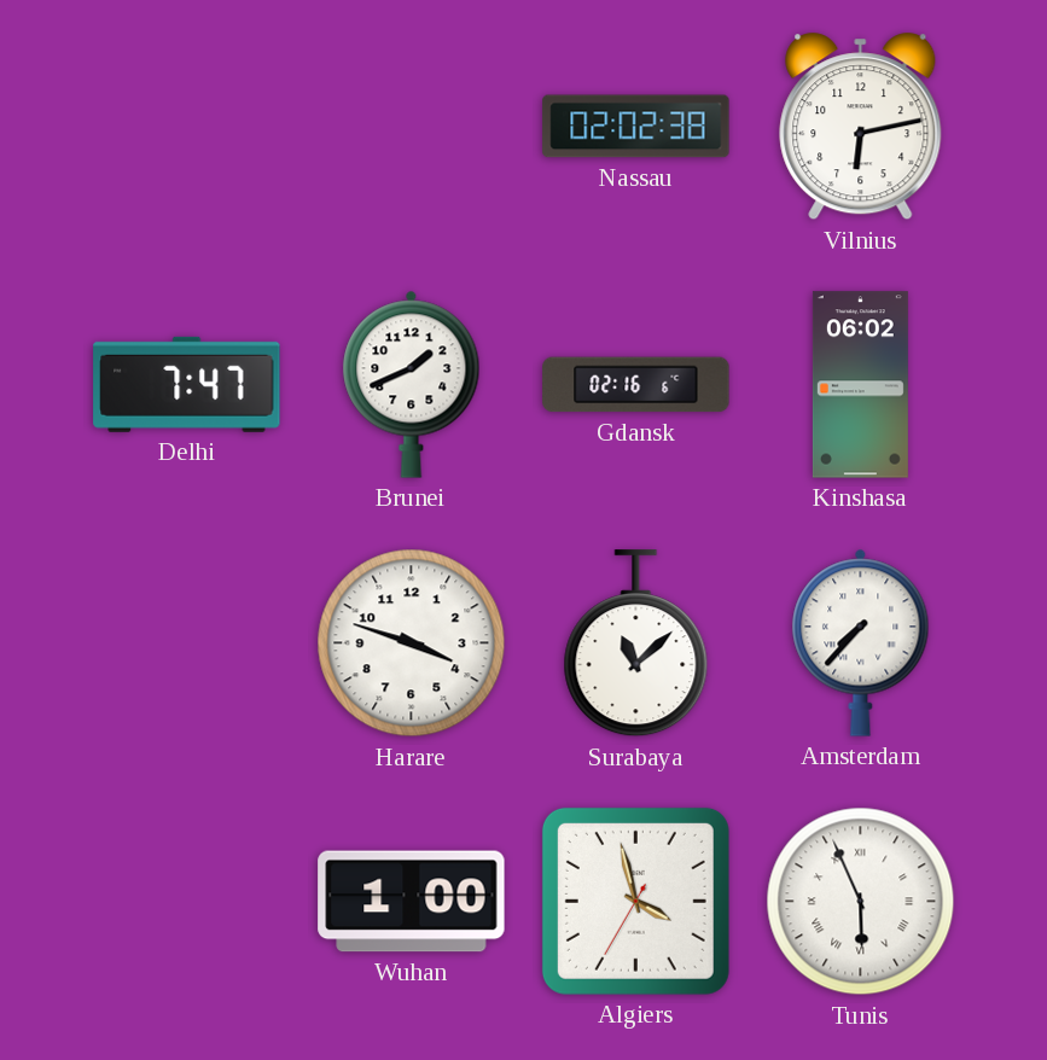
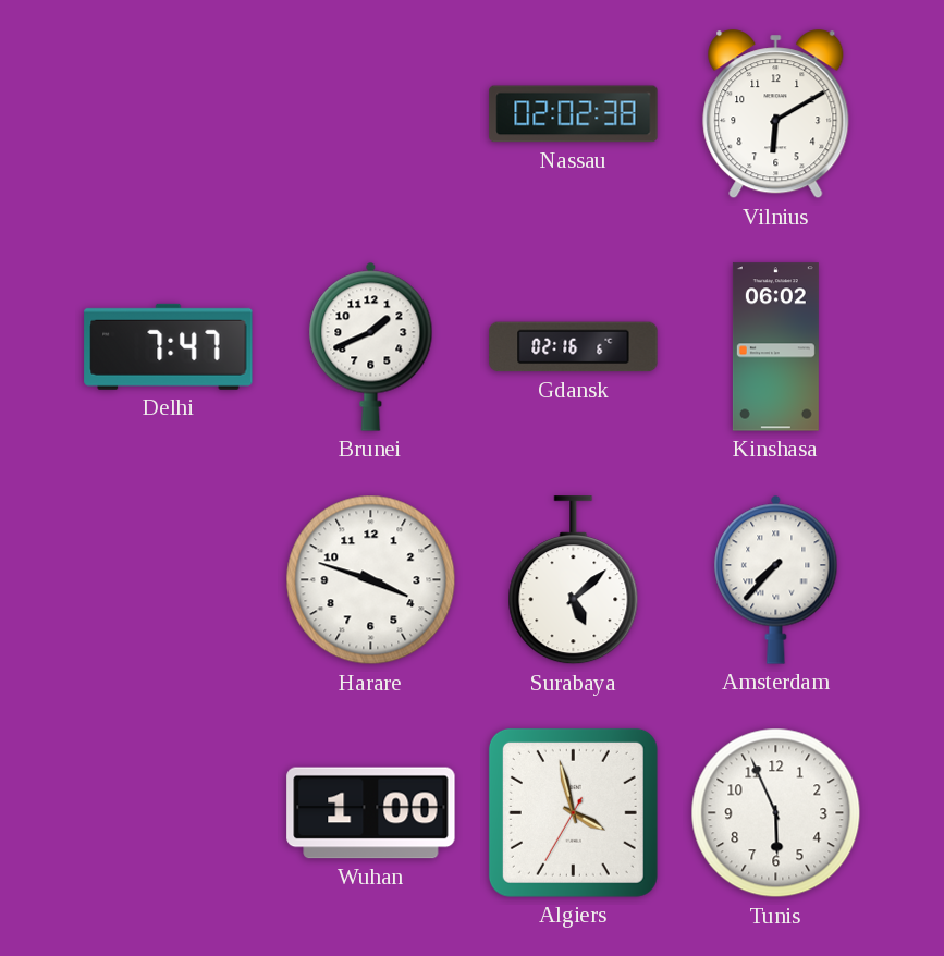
Vilnius: 6:13 -> 6:10 (776, 114)
Surabaya: 11:08 -> 5:08 (574, 580)
Tunis numerals: Roman -> Arabic (776, 813)
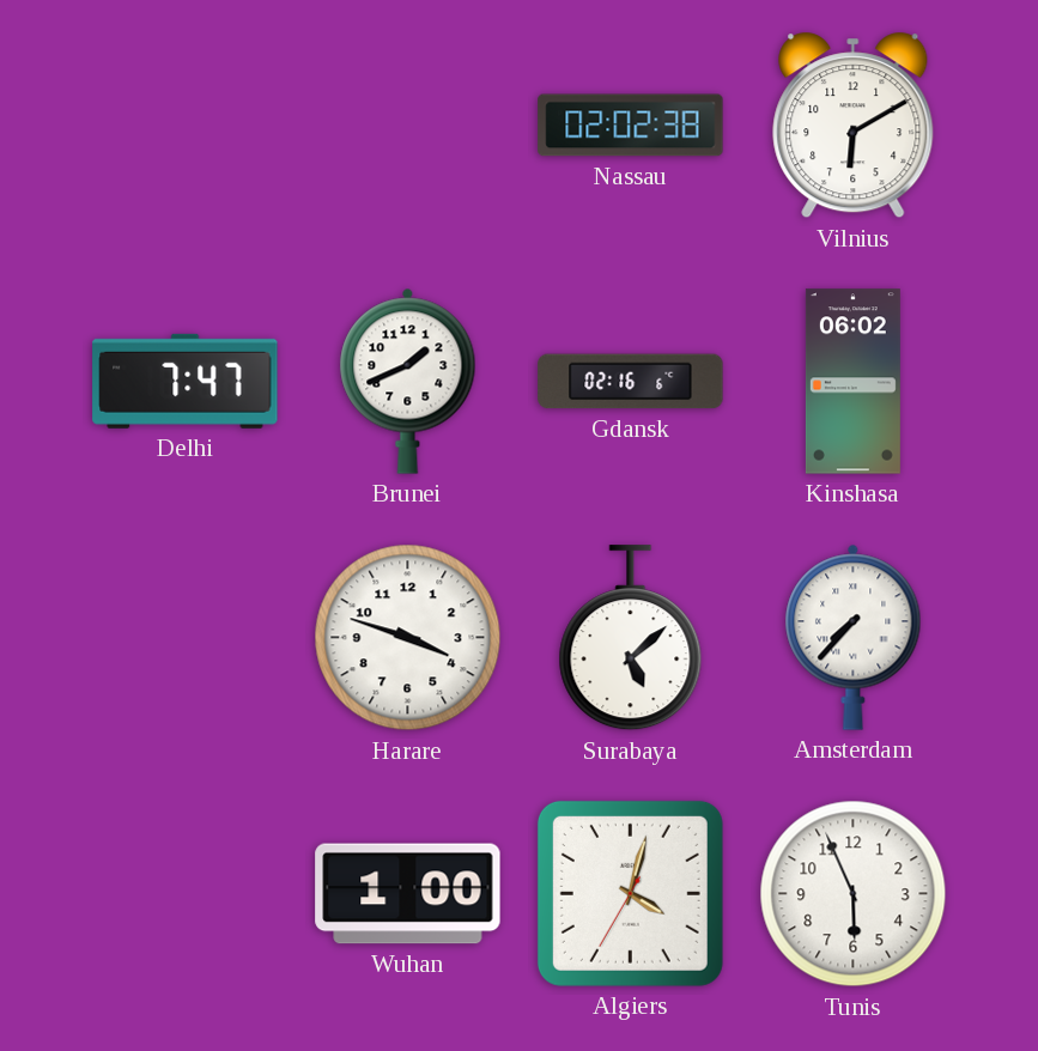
Algiers: 3:57 -> 4:02 (630, 893)
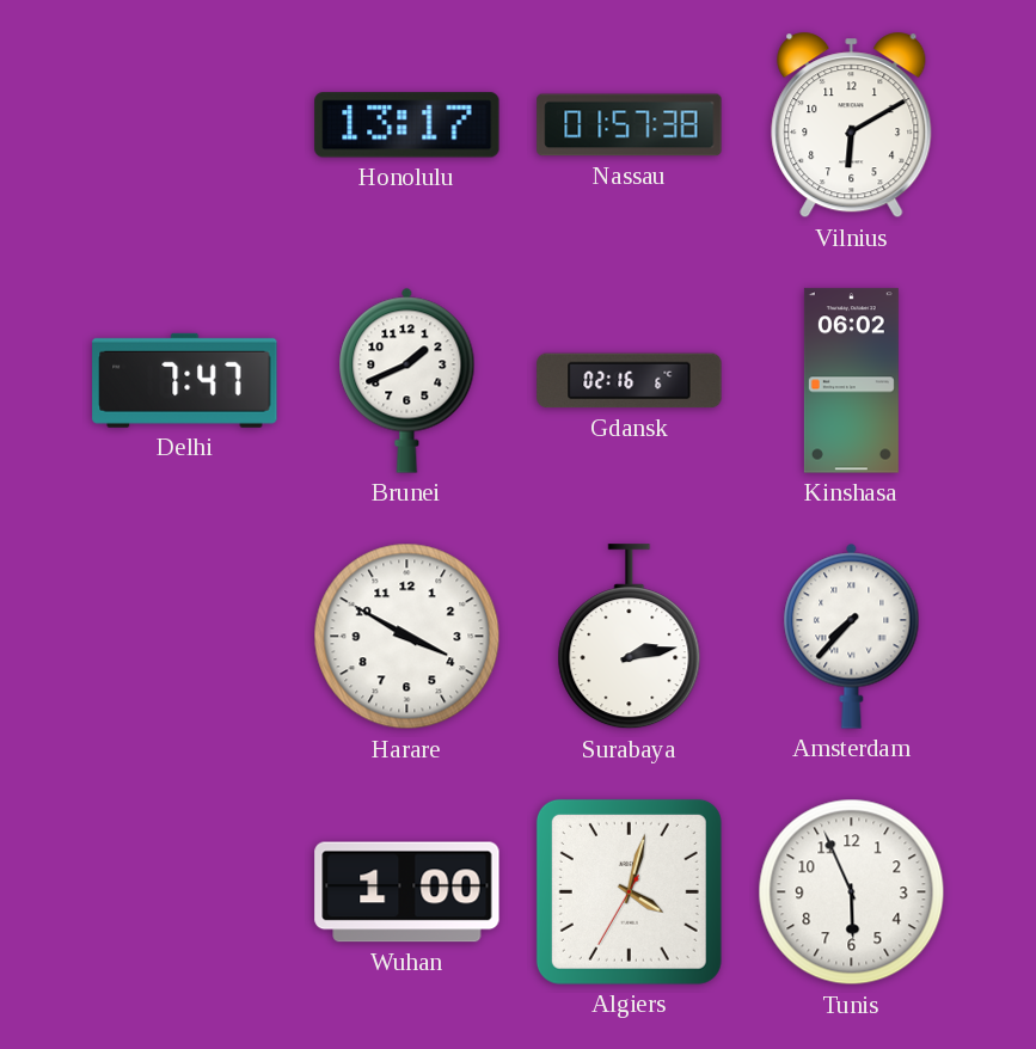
Honolulu: none -> 13:17 (407, 125)
Nassau: 02:02 -> 01:57 (630, 125)
Harare: 3:48 -> 3:50 (407, 637)
Surabaya: 5:08 -> 2:13 (630, 637)
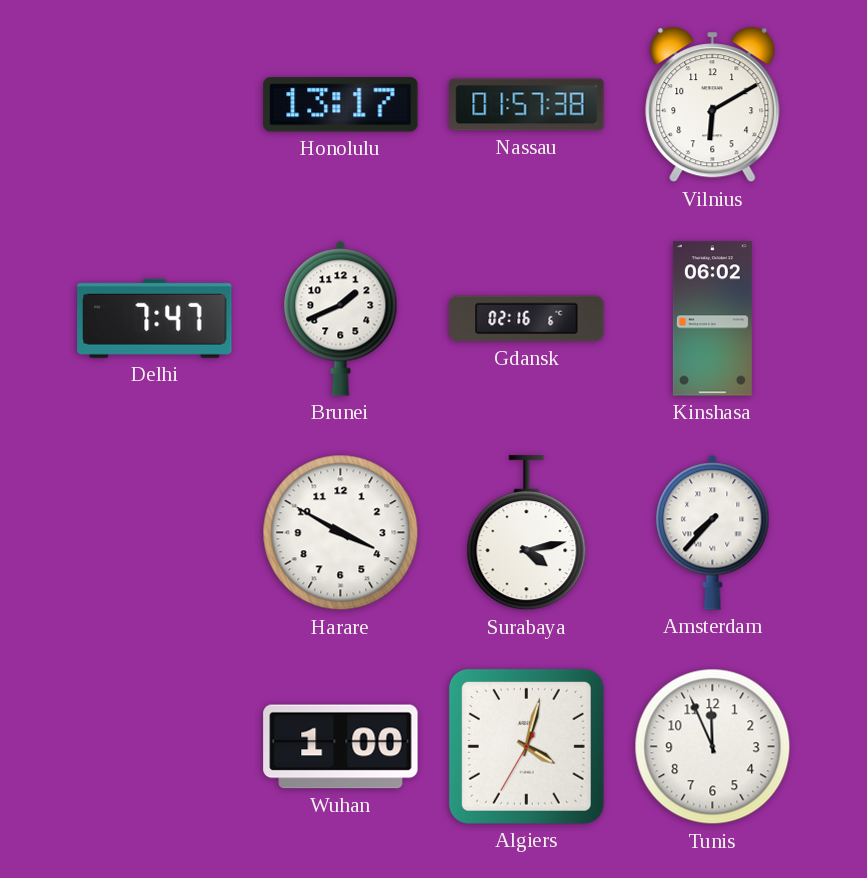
Surabaya: 2:13 -> 4:13 (527, 533)
Tunis: 5:56 -> 11:56 (713, 747)
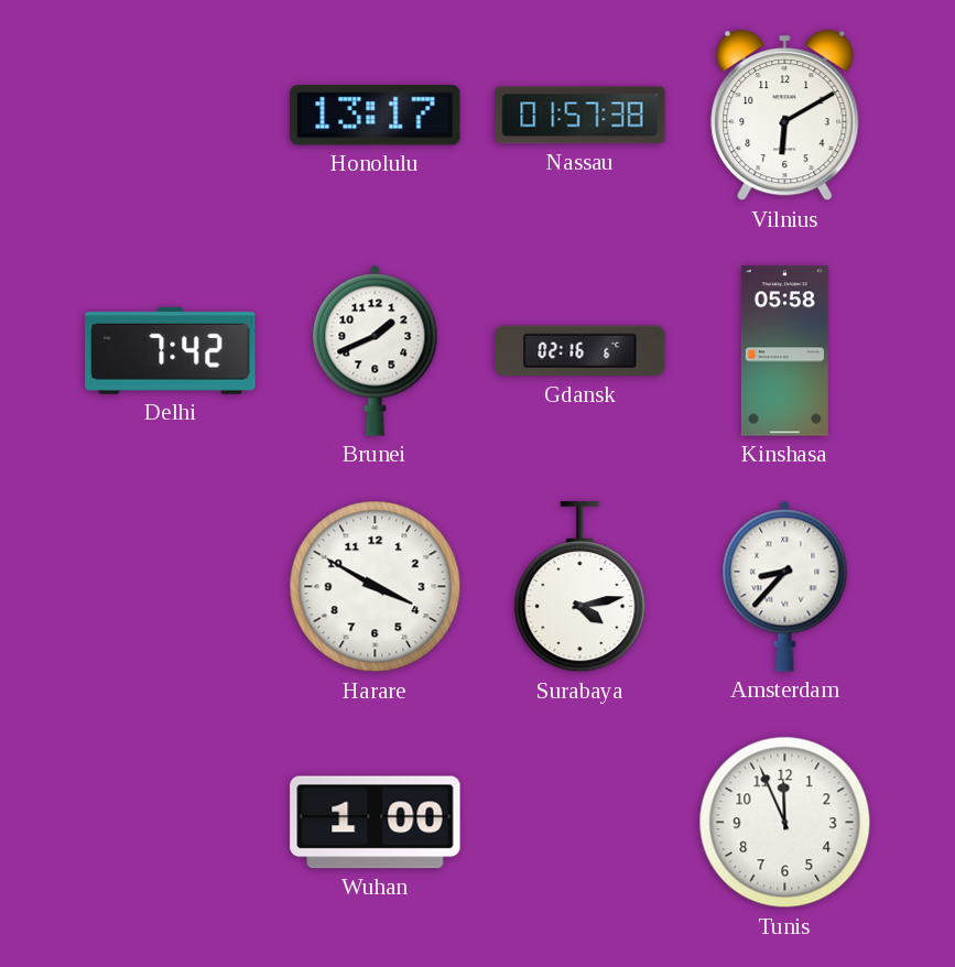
Delhi: 7:47 -> 7:42 (171, 350)
Kinshasa: 06:02 -> 05:58 (784, 351)
Amsterdam: 7:37 -> 8:37 (785, 586)
Algiers: 4:02 -> none (526, 746)
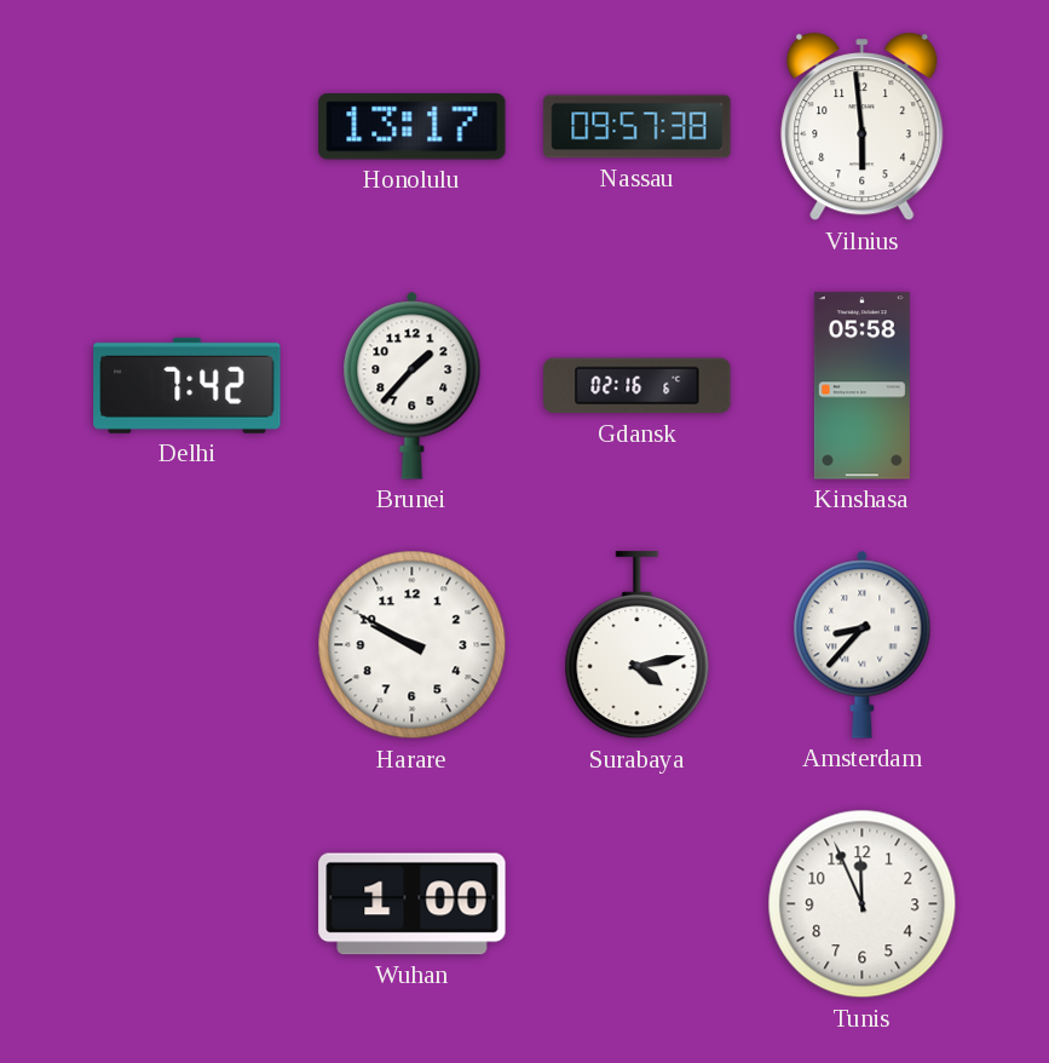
Nassau: 01:57 -> 09:57 (638, 127)
Vilnius: 6:10 -> 5:59 (863, 127)
Brunei: 1:41 -> 1:37 (413, 385)
Harare: 3:50 -> 9:50 (413, 645)
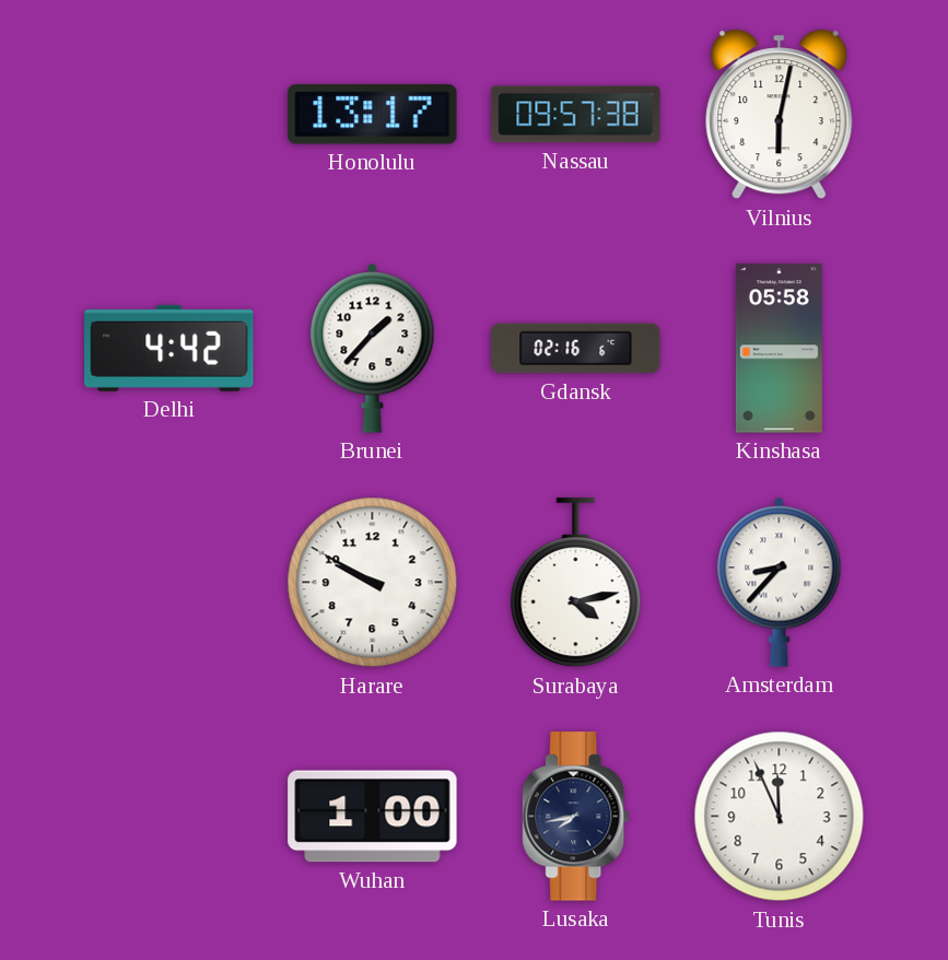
Vilnius: 5:59 -> 6:02 (780, 115)
Delhi: 7:42 -> 4:42 (169, 348)
Lusaka: none -> 7:43 (576, 817)
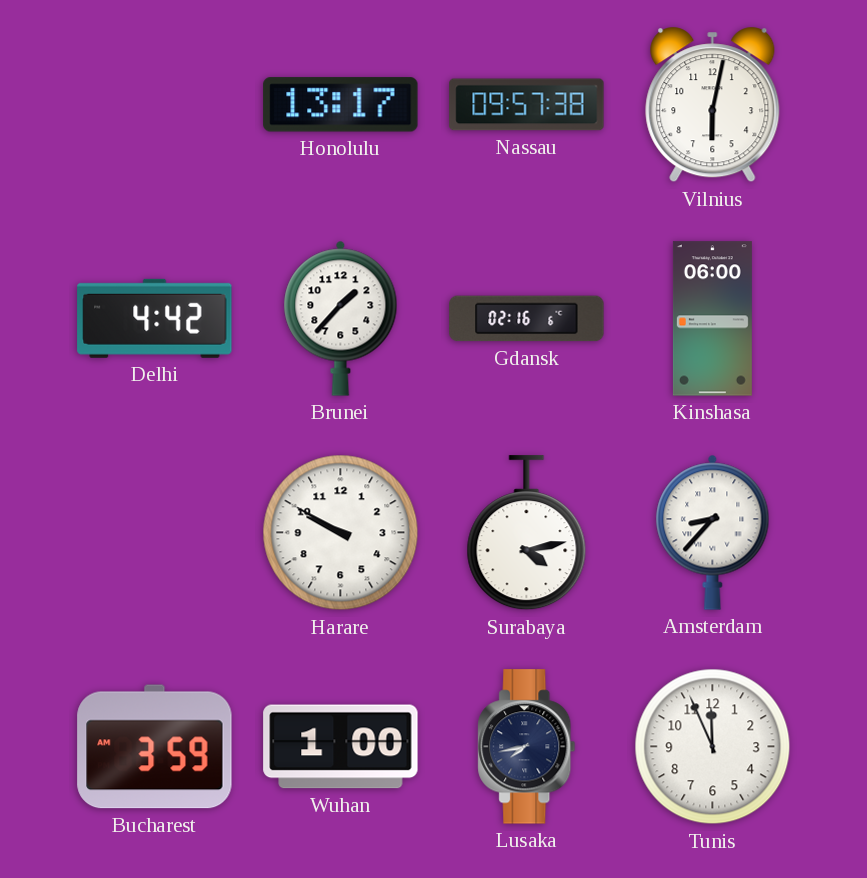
Kinshasa: 05:58 -> 06:00 (712, 319)
Bucharest: none -> 3:59 (155, 747)
